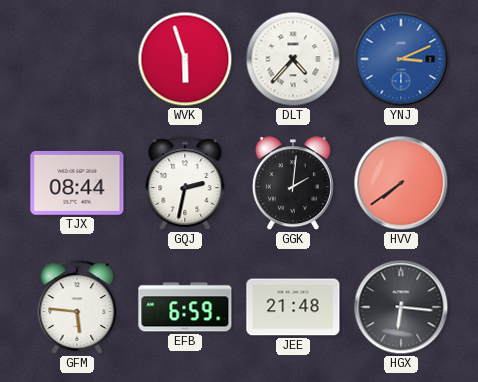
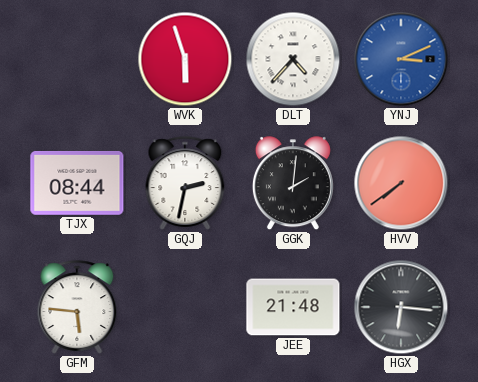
EFB: 6:59 -> none (185, 307)
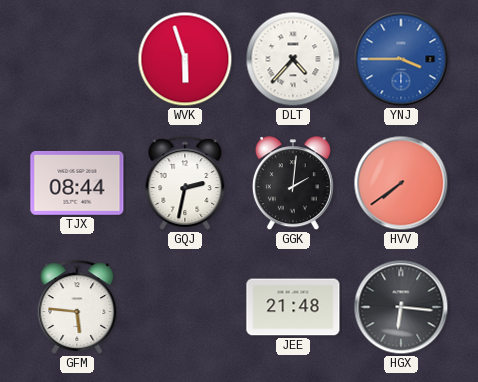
YNJ: 3:11 -> 3:45 (401, 59)
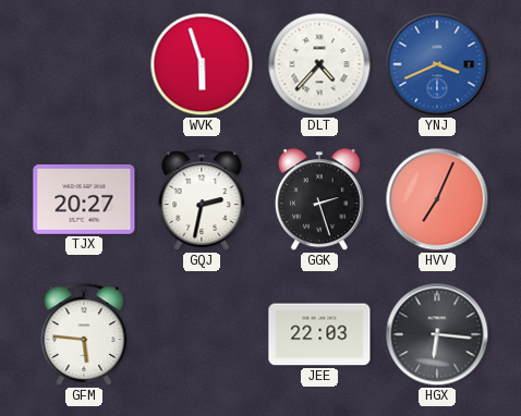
YNJ: 3:45 -> 3:41 (437, 64)
TJX: 08:44 -> 20:27 (84, 199)
GGK: 2:01 -> 2:27 (319, 200)
HVV: 7:39 -> 7:04 (437, 199)
JEE: 21:48 -> 22:03 (319, 334)
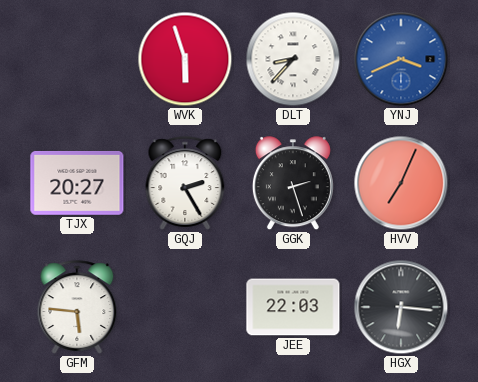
DLT: 4:37 -> 8:37 (293, 59)
GQJ: 2:32 -> 2:25 (185, 183)
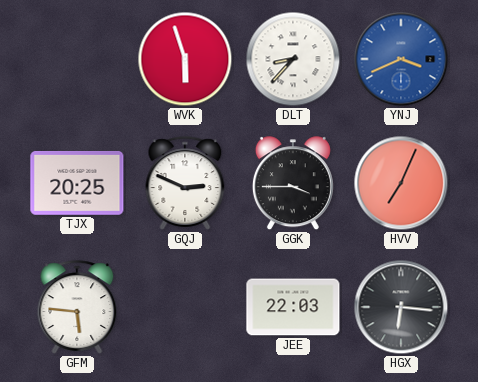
TJX: 20:27 -> 20:25 (77, 183)
GQJ: 2:25 -> 2:49 (185, 183)
GGK: 2:27 -> 3:45 (293, 184)
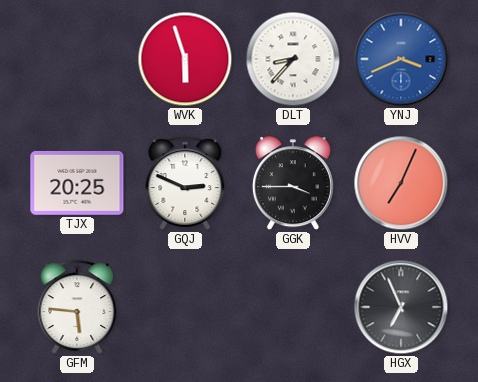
JEE: 22:03 -> none (293, 307)
HGX: 6:16 -> 6:56 (401, 307)
